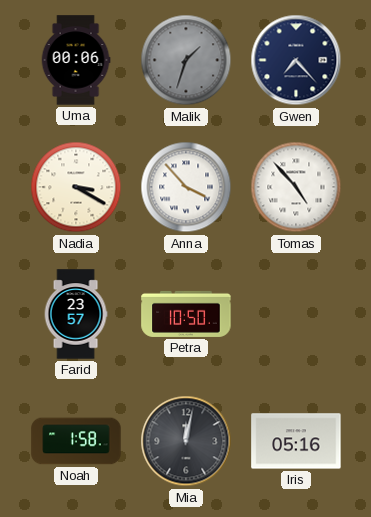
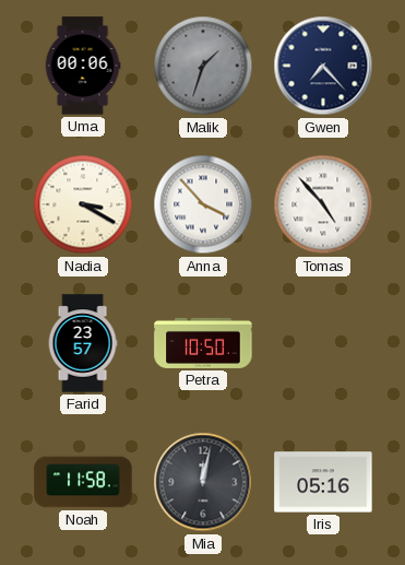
Noah: 1:58 -> 11:58 (83, 482)
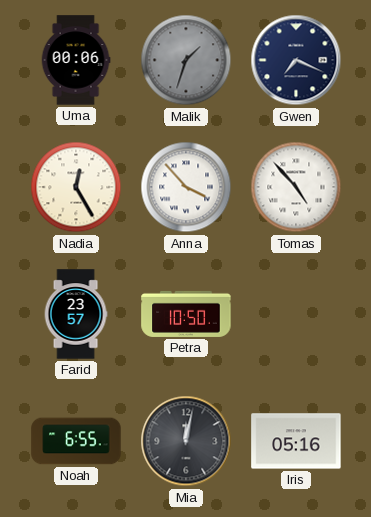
Gwen: 7:23 -> 7:19 (296, 60)
Nadia: 3:20 -> 12:25 (76, 187)
Noah: 11:58 -> 6:55 (76, 441)
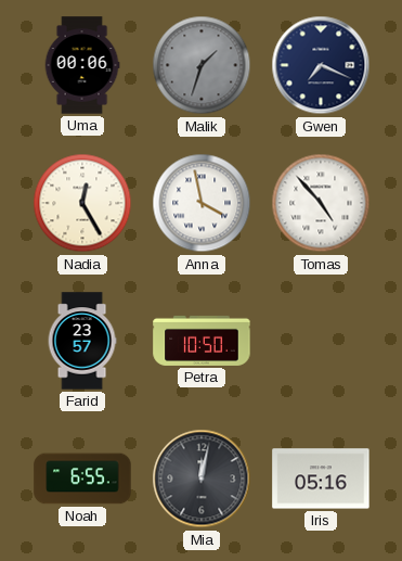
Anna: 3:53 -> 3:58 (202, 203)
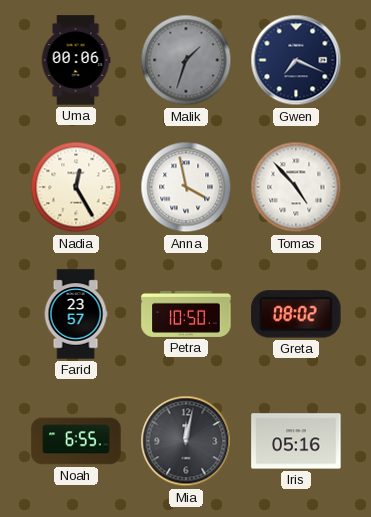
Greta: none -> 08:02 (296, 314)
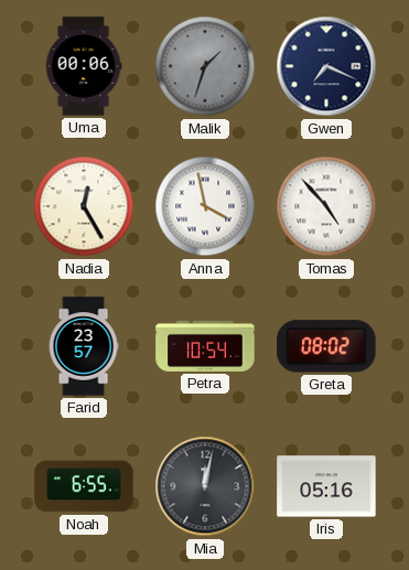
Petra: 10:50 -> 10:54 (205, 346)
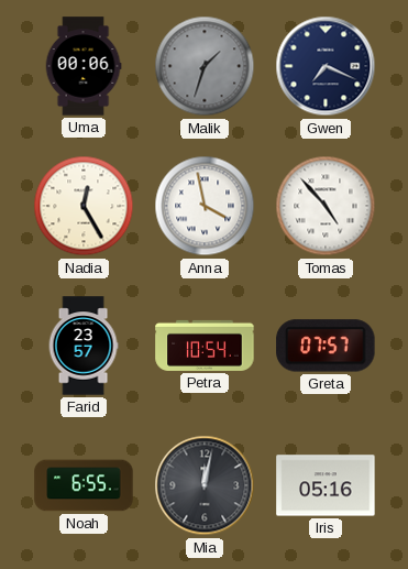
Greta: 08:02 -> 07:57 (326, 346)
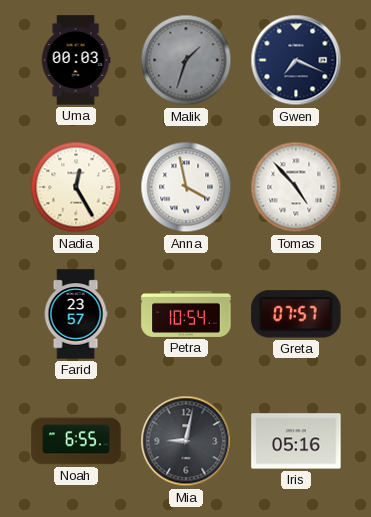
Uma: 00:06 -> 00:03 (76, 60)
Mia: 12:02 -> 9:02 (186, 441)
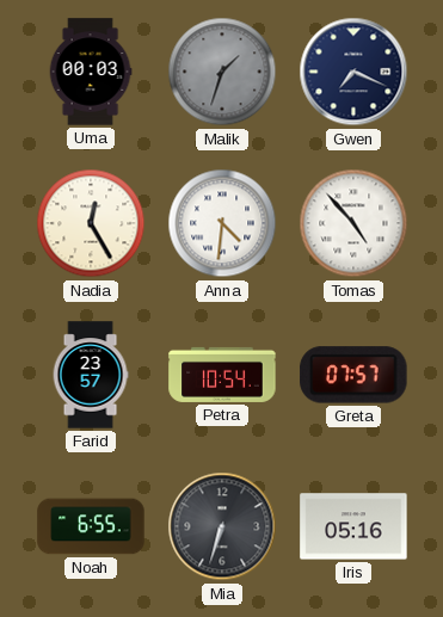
Anna: 3:58 -> 4:31 (222, 223)
Mia: 9:02 -> 6:33 (222, 526)
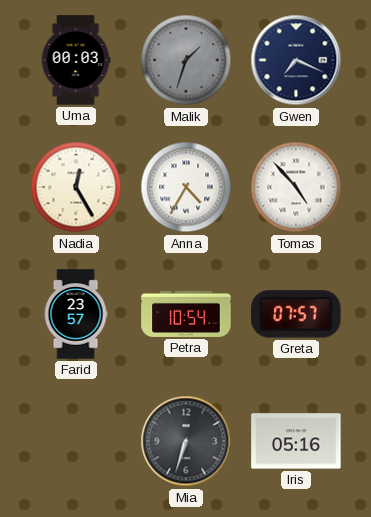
Anna: 4:31 -> 4:35 (186, 187)
Noah: 6:55 -> none (91, 526)
